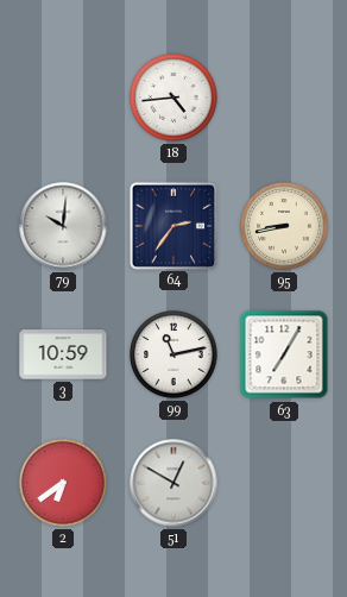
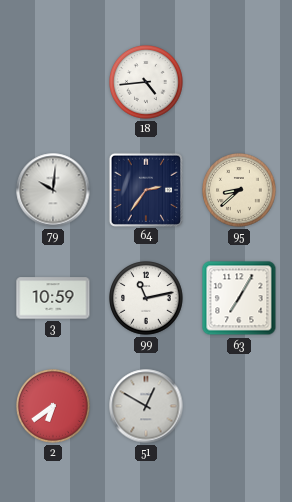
95: 8:43 -> 8:38 (239, 190)
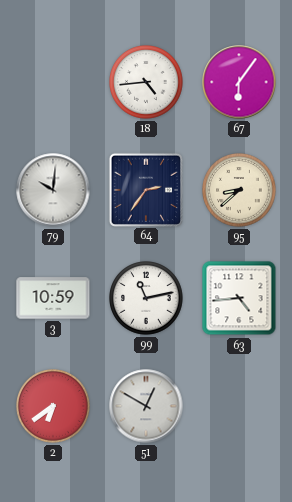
67: none -> 6:06 (239, 82)
63: 7:05 -> 4:44 (239, 298)
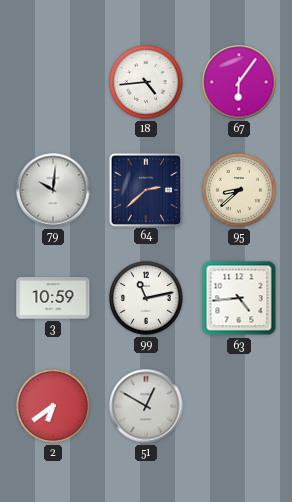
64: 2:36 -> 2:38 (145, 189)
